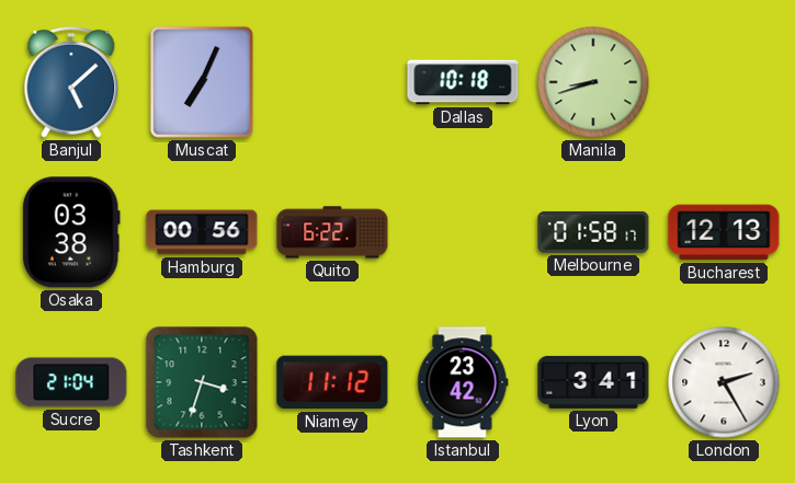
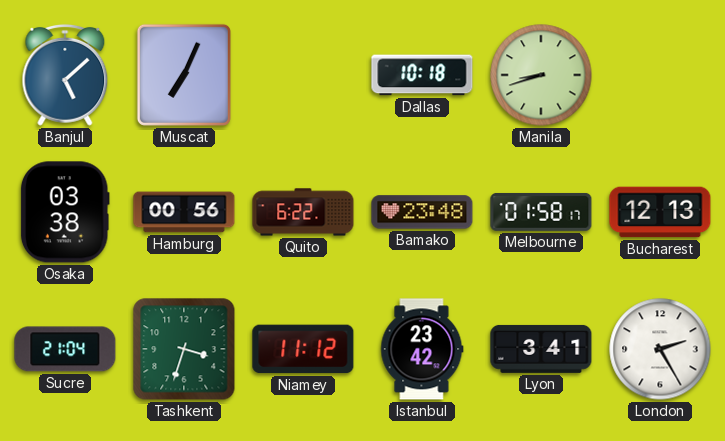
Bamako: none -> 23:48 (422, 212)
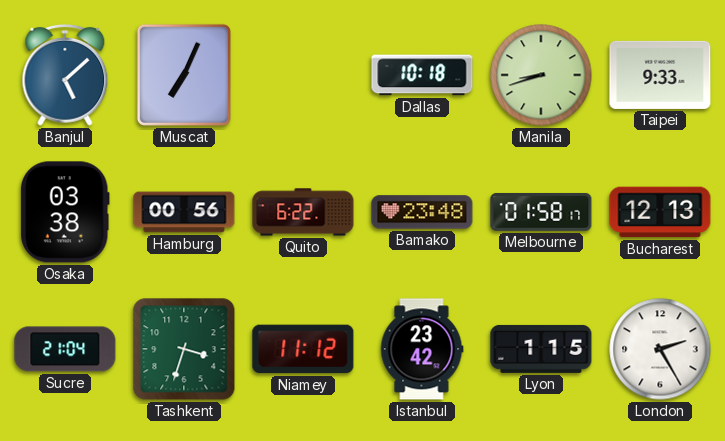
Taipei: none -> 9:33 (660, 75)
Lyon: 3:41 -> 1:15 (541, 349)
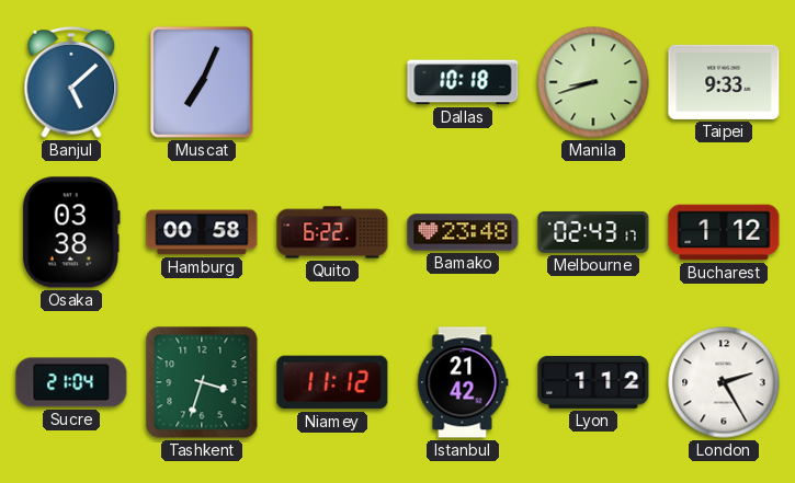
Hamburg: 00:56 -> 00:58 (202, 232)
Melbourne: 01:58 -> 02:43 (593, 232)
Bucharest: 12:13 -> 1:12 (724, 232)
Istanbul: 23:42 -> 21:42 (463, 382)
Lyon: 1:15 -> 1:12 (593, 382)
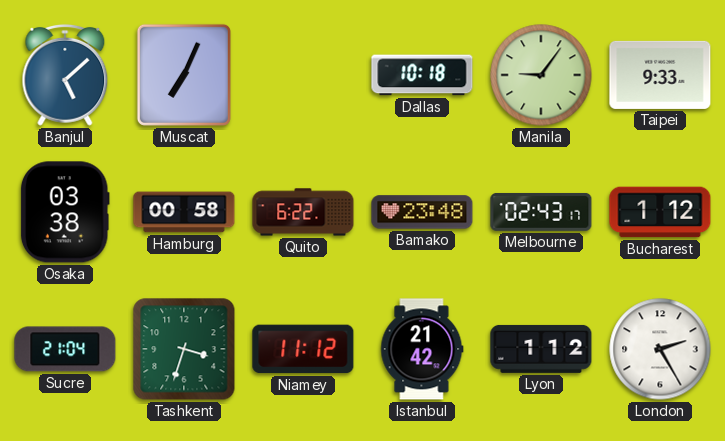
Manila: 8:42 -> 9:06 (541, 75)
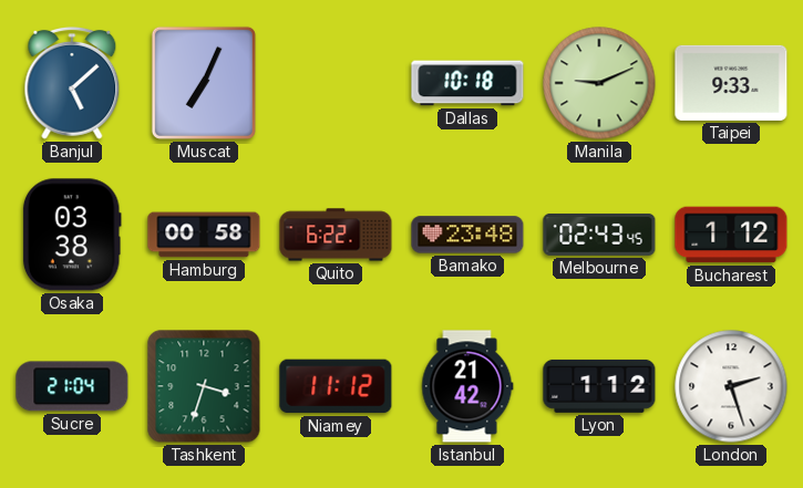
Manila: 9:06 -> 9:11 (599, 83)
Melbourne: 02:43:17 -> 02:43:45 (599, 235)
London: 2:25 -> 2:27 (731, 386)
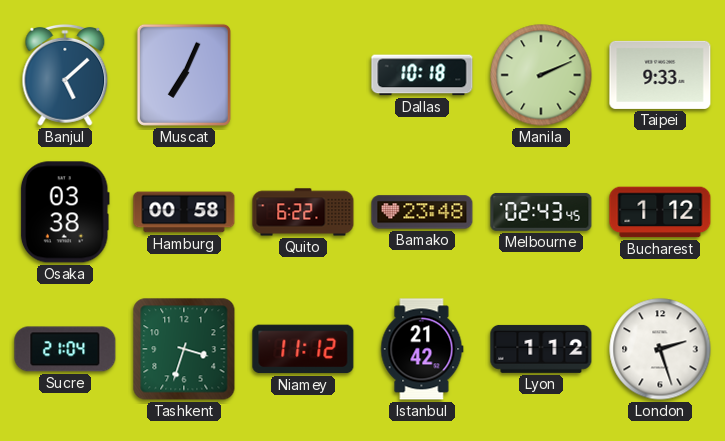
Manila: 9:11 -> 2:11 (541, 75)
